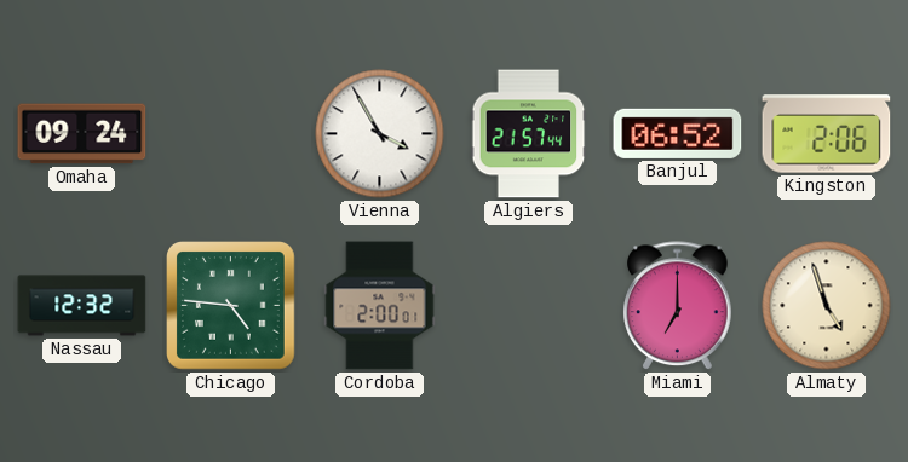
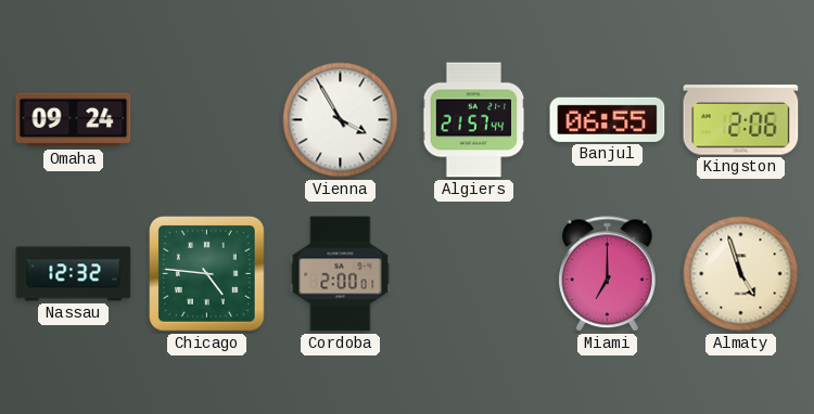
Banjul: 06:52 -> 06:55 (608, 119)
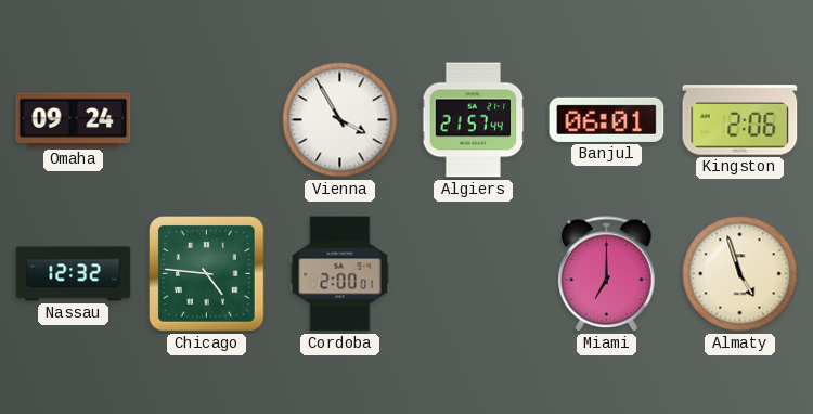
Banjul: 06:55 -> 06:01 (607, 119)
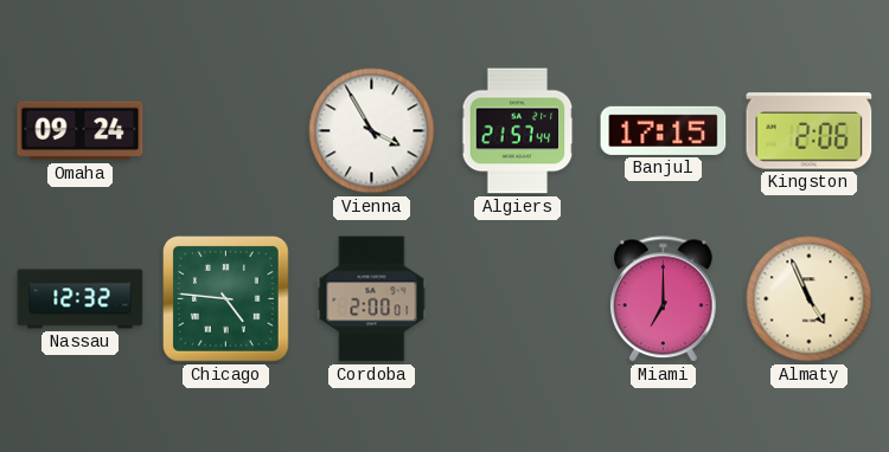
Banjul: 06:01 -> 17:15 (664, 130)
Almaty: 4:57 -> 4:56 (810, 299)
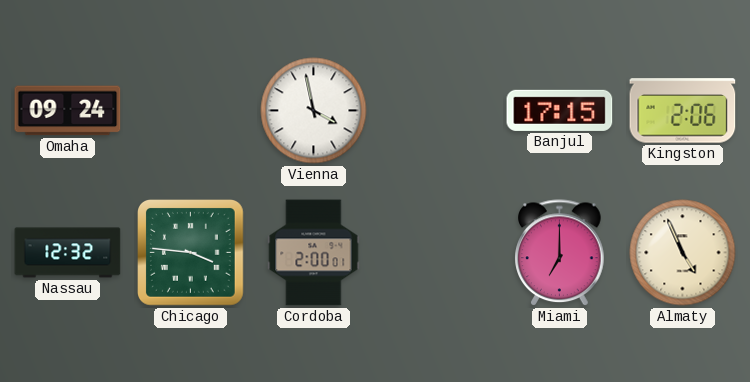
Vienna: 3:55 -> 3:58 (314, 111)
Algiers: 21:57 -> none (518, 131)
Chicago: 4:46 -> 3:46 (191, 253)
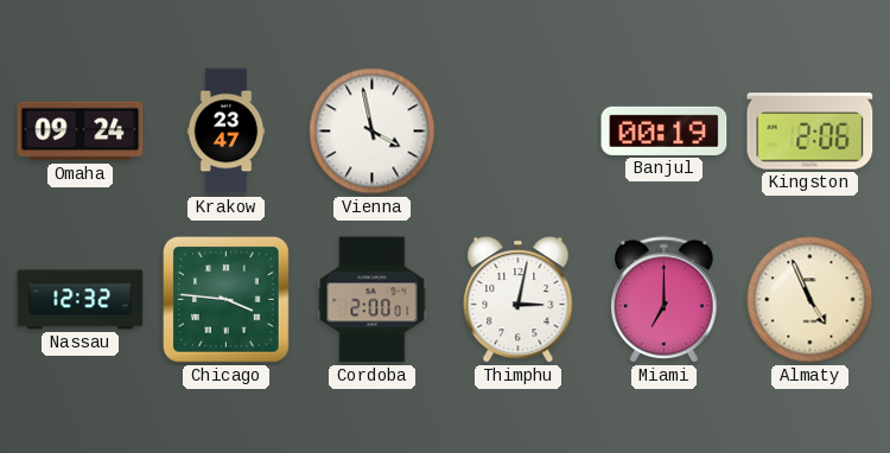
Krakow: none -> 23:47 (227, 132)
Banjul: 17:15 -> 00:19 (665, 130)
Thimphu: none -> 3:02 (519, 300)
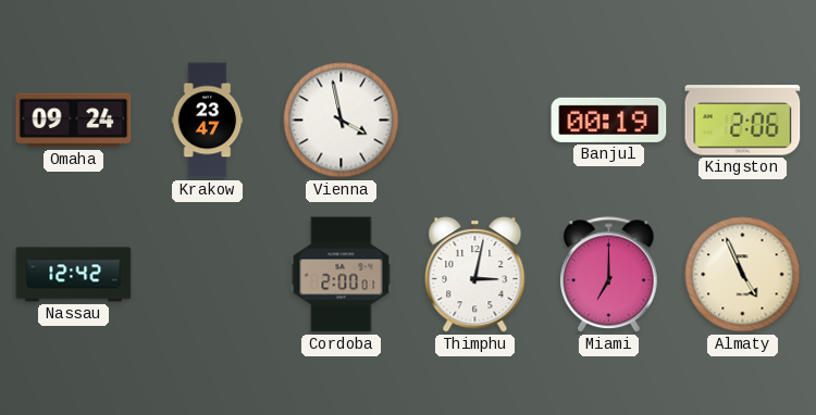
Nassau: 12:32 -> 12:42 (74, 275)
Chicago: 3:46 -> none (227, 300)
